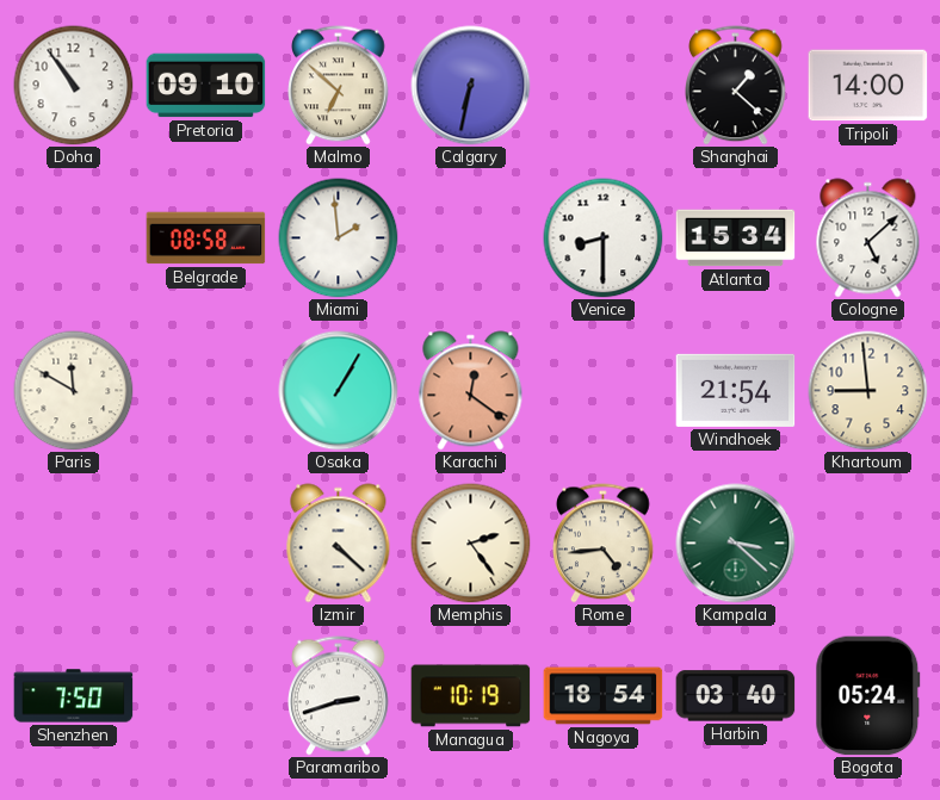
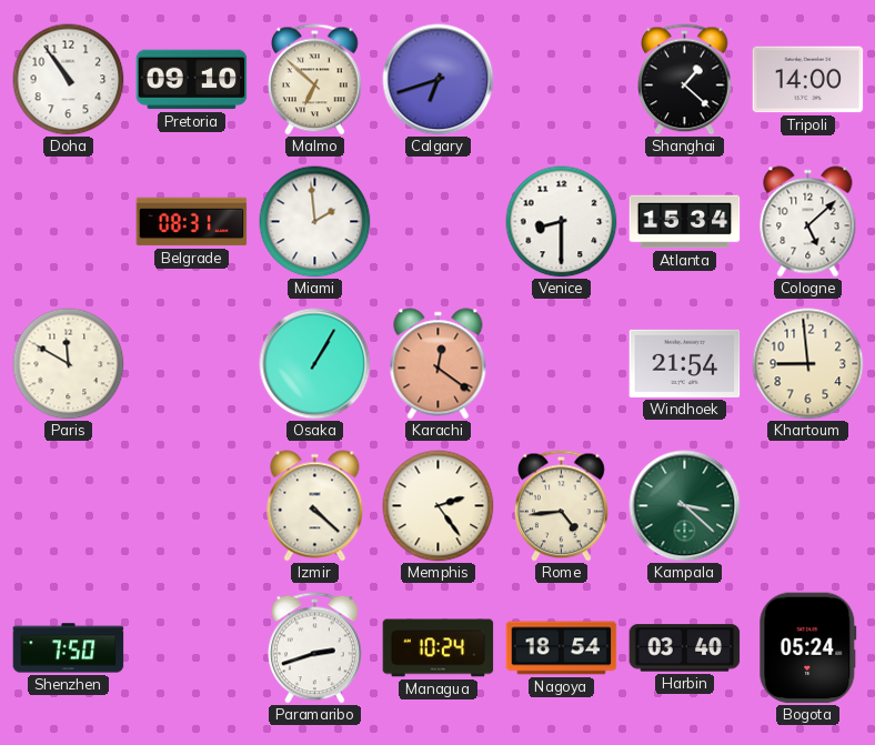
Calgary: 6:32 -> 6:42 (439, 80)
Belgrade: 08:58 -> 08:31 (192, 222)
Managua: 10:19 -> 10:24 (439, 648)
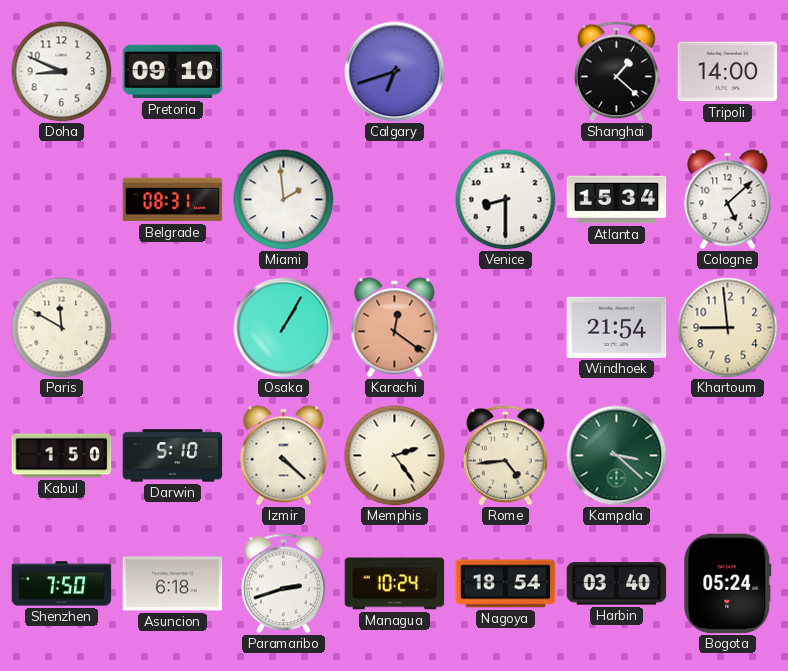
Doha: 10:54 -> 8:49 (62, 72)
Malmo: 6:52 -> none (315, 80)
Kabul: none -> 1:50 (62, 456)
Darwin: none -> 5:10 (173, 456)
Asuncion: none -> 6:18 (173, 584)
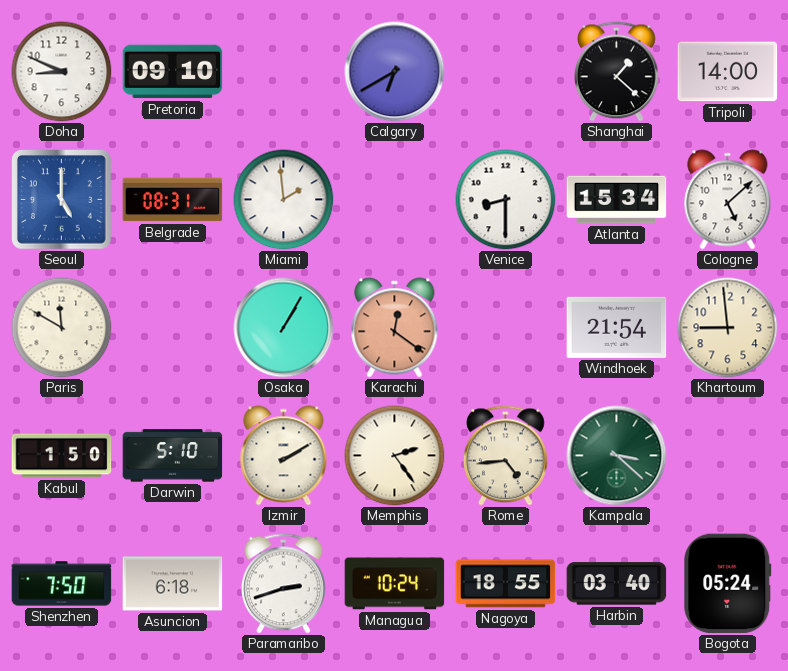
Calgary: 6:42 -> 6:40 (395, 72)
Seoul: none -> 5:00 (62, 200)
Izmir: 4:22 -> 2:10 (284, 456)
Nagoya: 18:54 -> 18:55 (506, 584)
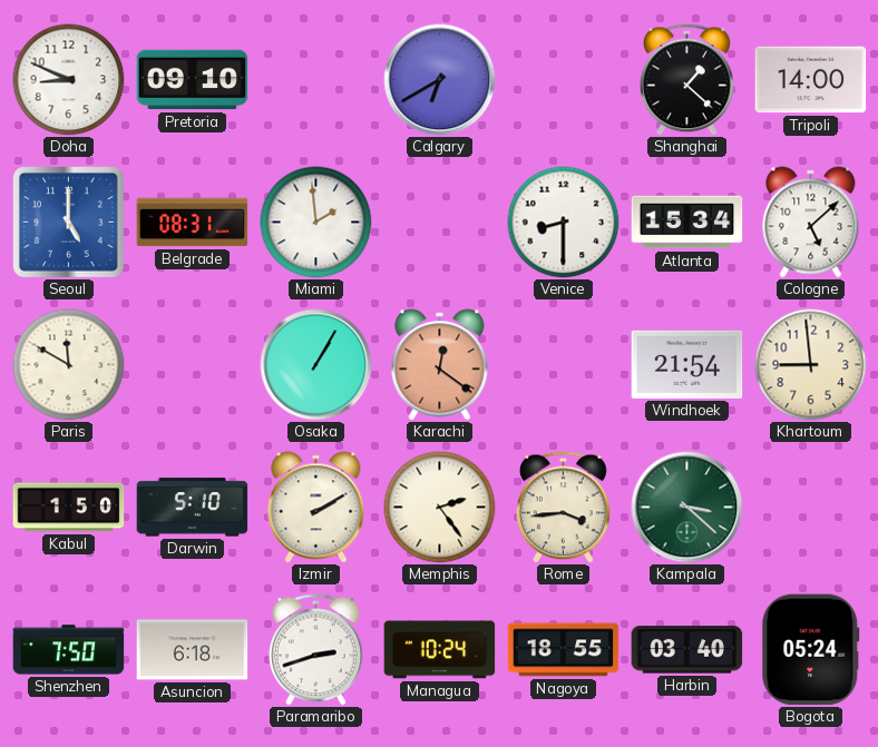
Rome: 4:44 -> 3:44 (564, 508)
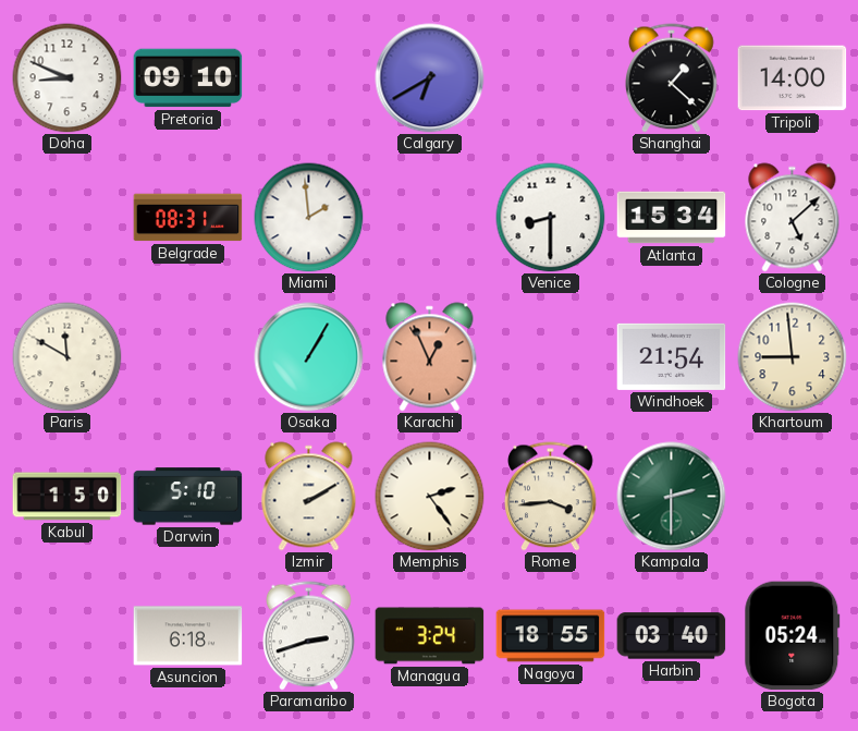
Seoul: 5:00 -> none (69, 223)
Karachi: 12:21 -> 12:56 (430, 357)
Kampala: 3:22 -> 2:30 (672, 497)
Shenzhen: 7:50 -> none (69, 650)
Managua: 10:24 -> 3:24 (430, 636)
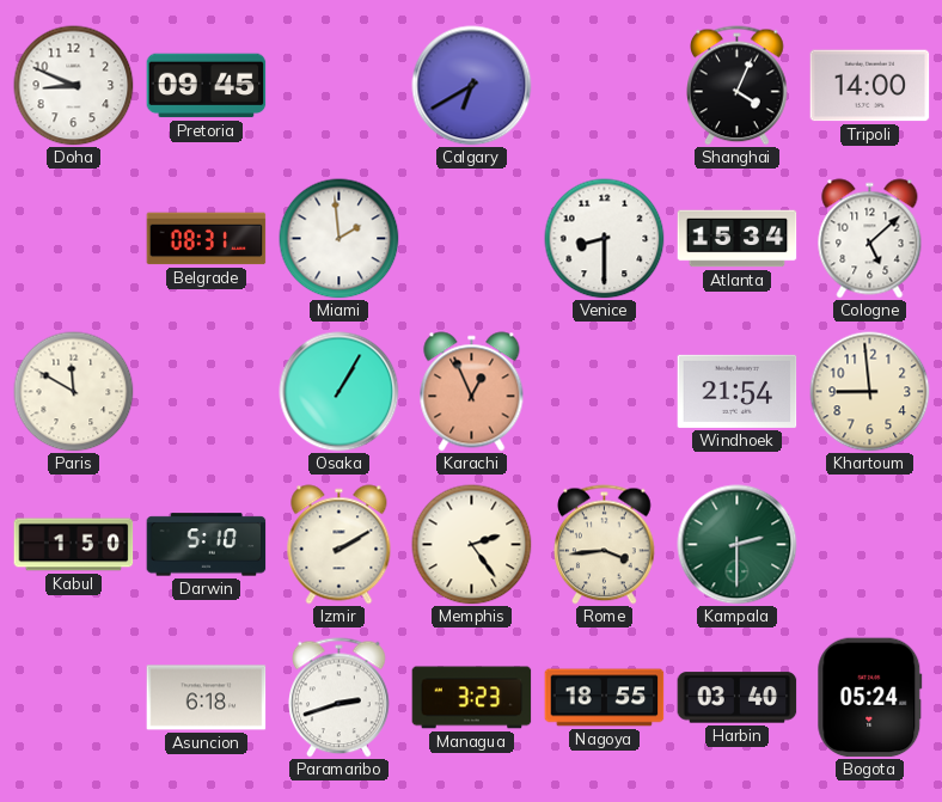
Pretoria: 09:10 -> 09:45 (207, 86)
Shanghai: 1:22 -> 4:04 (738, 86)
Managua: 3:24 -> 3:23 (472, 698)
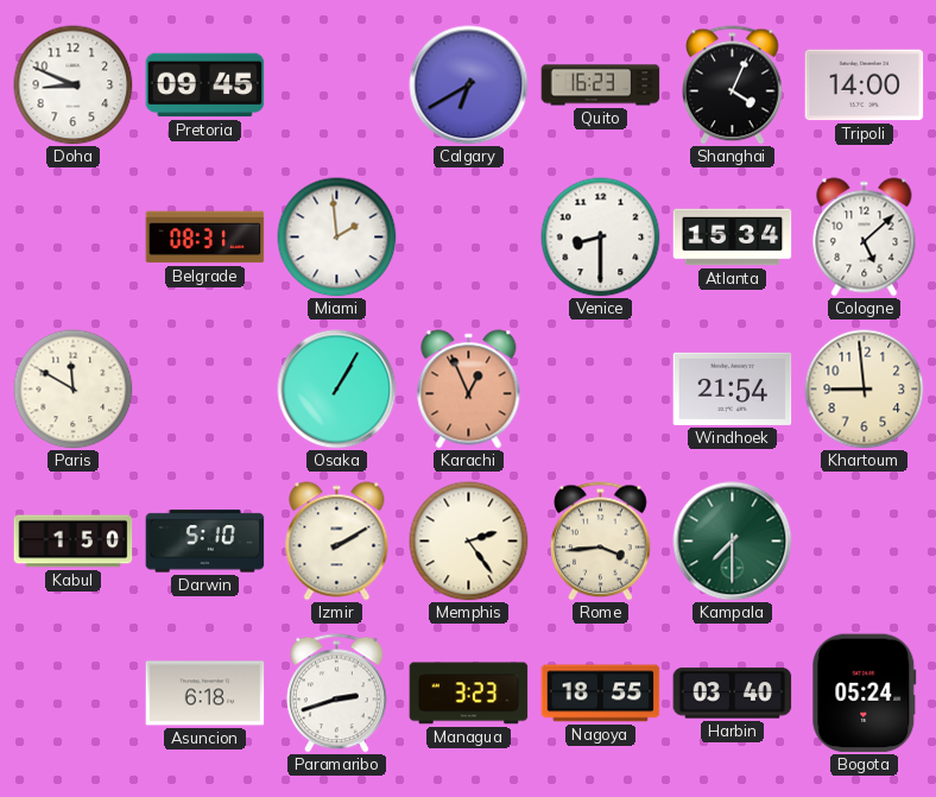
Quito: none -> 16:23 (601, 86)
Kampala: 2:30 -> 7:30 (733, 542)
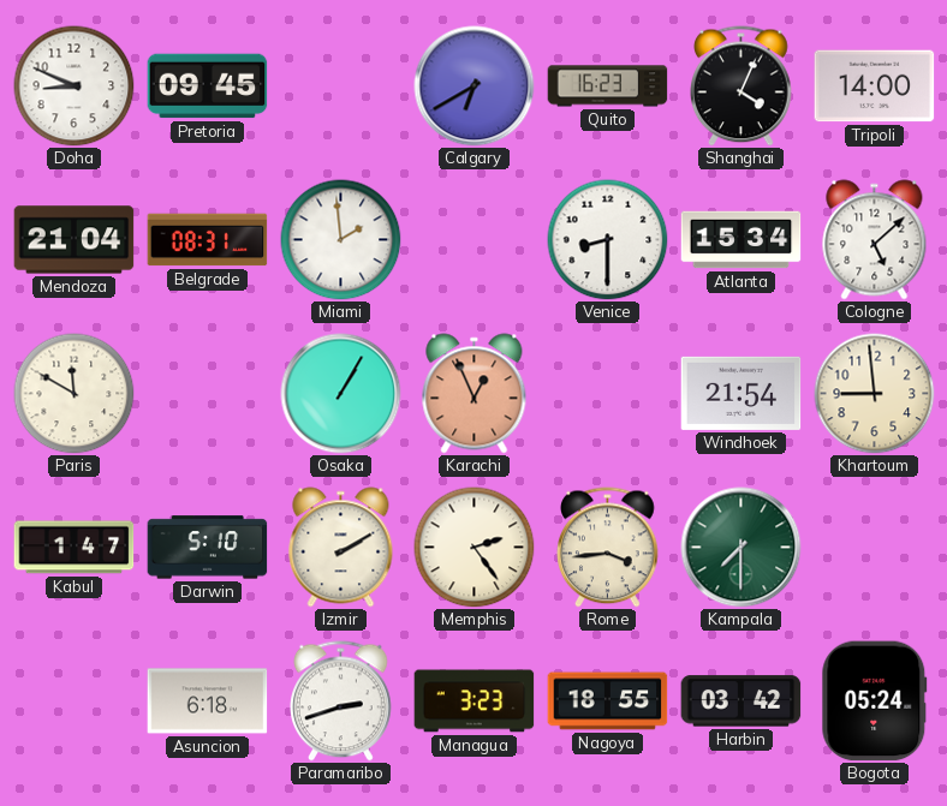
Mendoza: none -> 21:04 (75, 240)
Kabul: 1:50 -> 1:47 (75, 548)
Harbin: 03:40 -> 03:42 (741, 701)
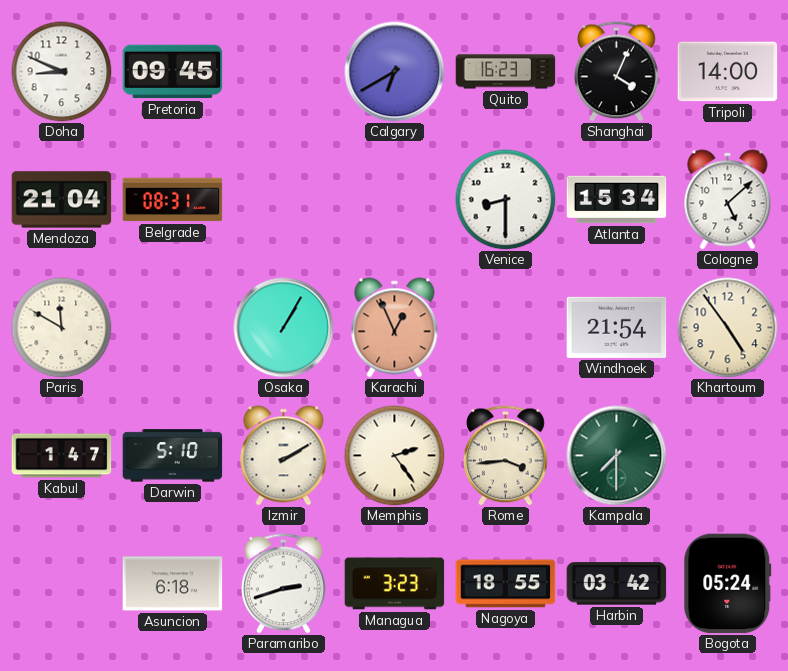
Miami: 1:59 -> none (341, 240)
Khartoum: 8:59 -> 4:54 (728, 328)
